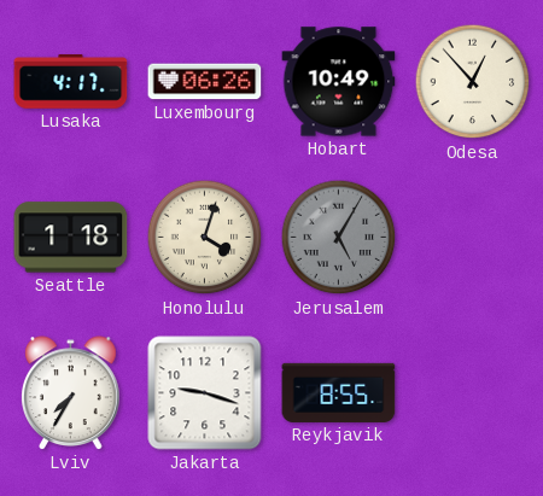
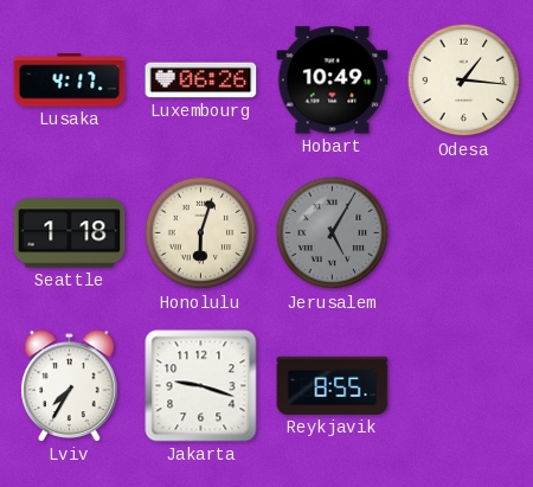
Odesa: 12:53 -> 1:16 (464, 81)
Honolulu: 4:03 -> 6:03 (201, 233)
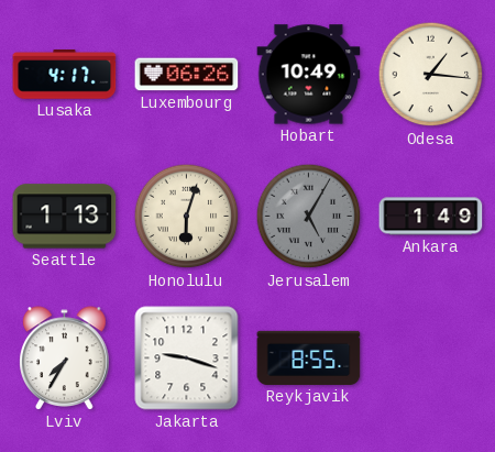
Seattle: 1:18 -> 1:13 (65, 217)
Ankara: none -> 1:49 (431, 217)
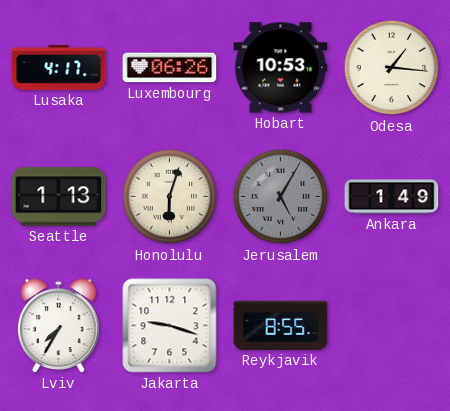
Hobart: 10:49 -> 10:53 (281, 68)
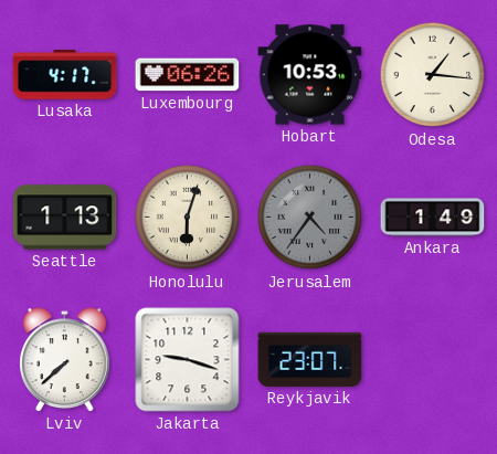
Jerusalem: 5:05 -> 4:36 (310, 218)
Lviv: 7:35 -> 7:38 (65, 360)
Reykjavik: 8:55 -> 23:07 (310, 359)
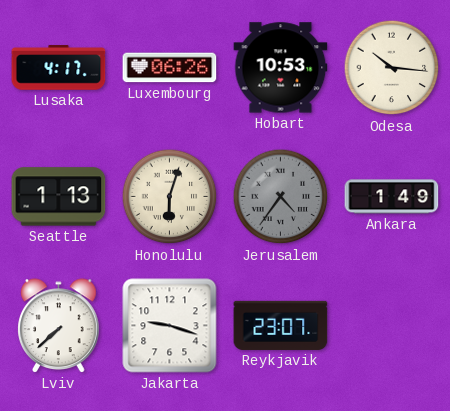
Odesa: 1:16 -> 10:16 (392, 68)
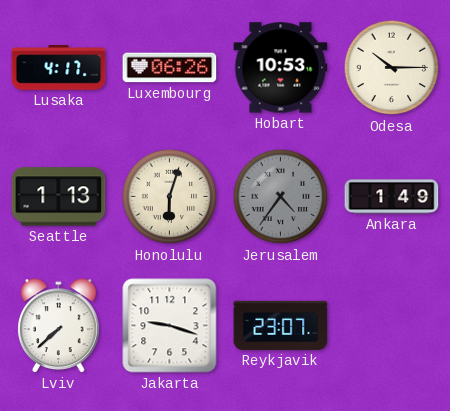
Odesa: 10:16 -> 10:15 (392, 68)
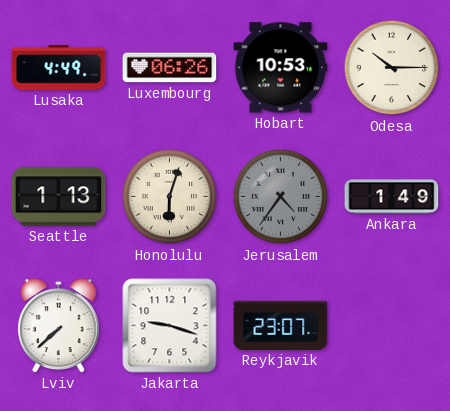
Lusaka: 4:17 -> 4:49 (59, 68)
